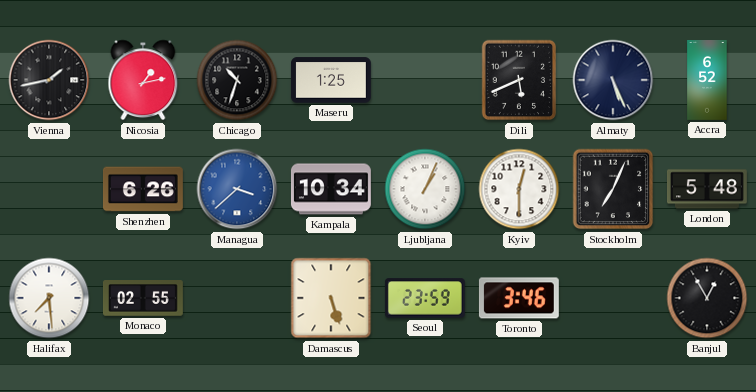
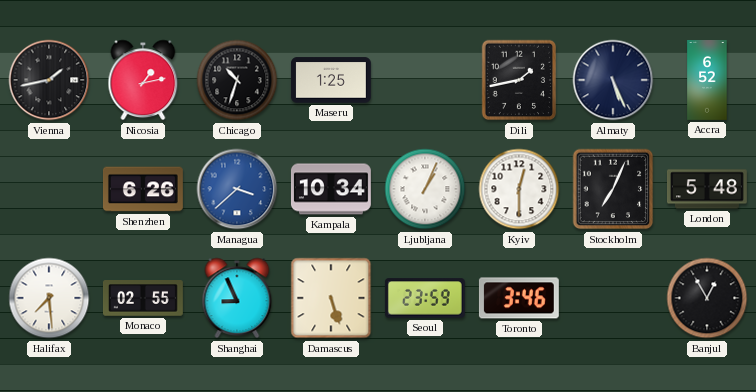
Dili: 5:41 -> 1:43 (519, 80)
Shanghai: none -> 8:56 (237, 298)
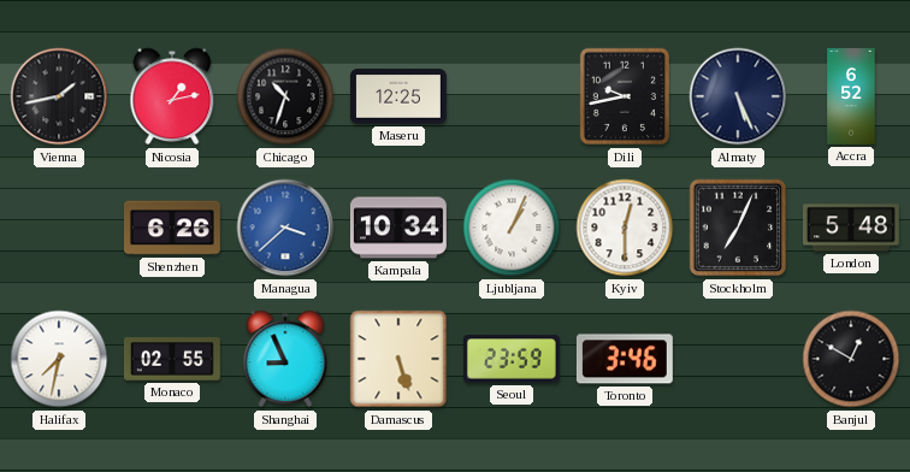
Maseru: 1:25 -> 12:25 (398, 96)
Dili: 1:43 -> 9:43 (625, 96)
Halifax: 7:29 -> 7:32 (59, 359)
Banjul: 12:55 -> 12:50 (851, 359)
